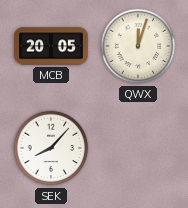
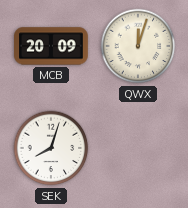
MCB: 20:05 -> 20:09 (51, 46)
SEK: 8:07 -> 8:03 (51, 148)
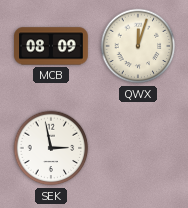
MCB: 20:09 -> 08:09 (51, 46)
SEK: 8:03 -> 2:58 (51, 148)
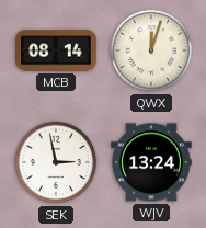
MCB: 08:09 -> 08:14 (56, 50)
WJV: none -> 13:24 (151, 162)
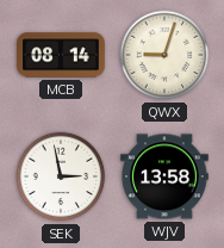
QWX: 12:03 -> 9:03 (164, 55)
WJV: 13:24 -> 13:58 (164, 176)
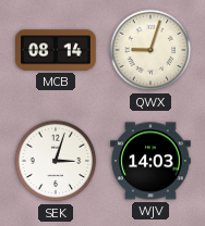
SEK: 2:58 -> 3:03 (56, 161)
WJV: 13:58 -> 14:03 (150, 161)
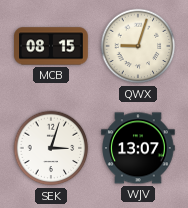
MCB: 08:14 -> 08:15 (51, 46)
WJV: 14:03 -> 13:07 (138, 148)
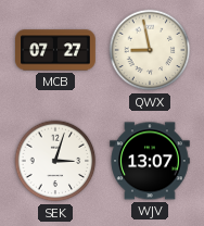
MCB: 08:15 -> 07:27 (55, 50)
QWX: 9:03 -> 8:58 (150, 50)
